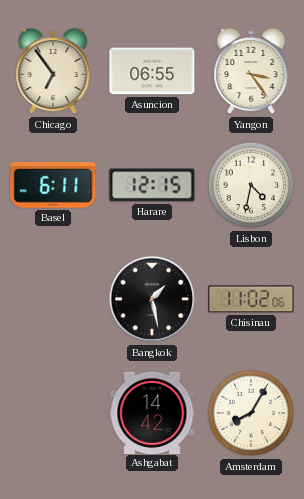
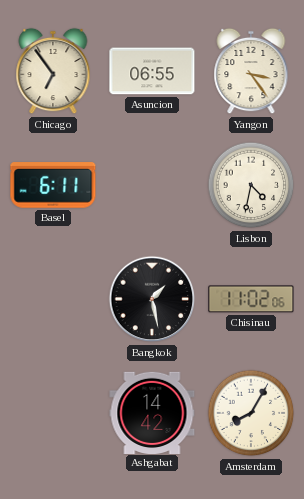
Harare: 12:15 -> none (152, 185)
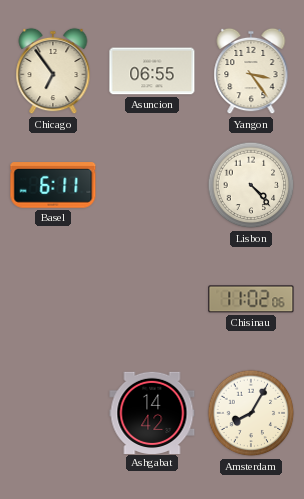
Lisbon: 4:32 -> 4:23 (251, 185)
Bangkok: 1:28 -> none (152, 299)
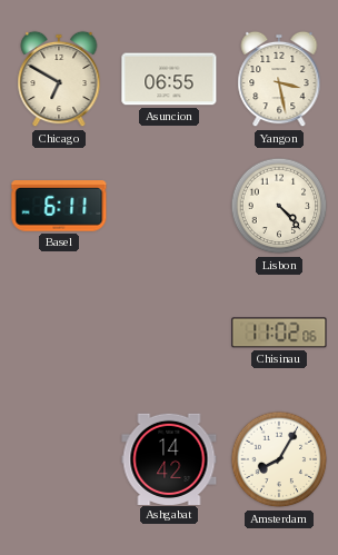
Chicago: 6:54 -> 6:50 (59, 79)
Yangon: 3:24 -> 3:28 (279, 79)
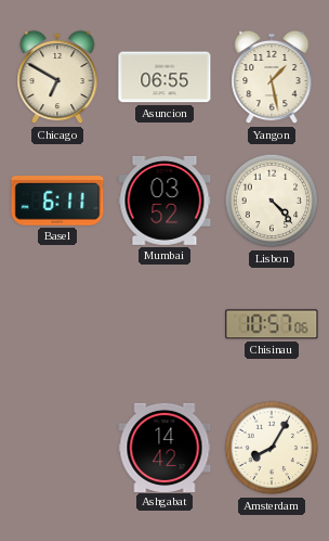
Yangon: 3:28 -> 1:28 (272, 77)
Mumbai: none -> 03:52 (164, 201)
Chisinau: 11:02 -> 10:57 (272, 324)
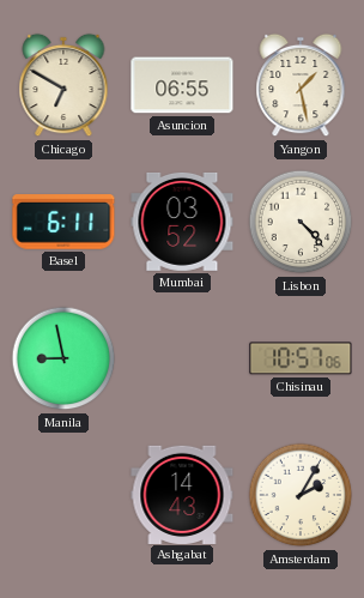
Manila: none -> 8:58 (63, 358)
Ashgabat: 14:42 -> 14:43 (182, 494)
Amsterdam: 8:05 -> 2:05 (301, 495)
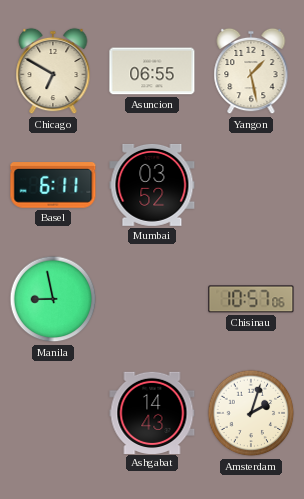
Lisbon: 4:23 -> none (301, 222)
Amsterdam: 2:05 -> 2:03 (251, 413)
